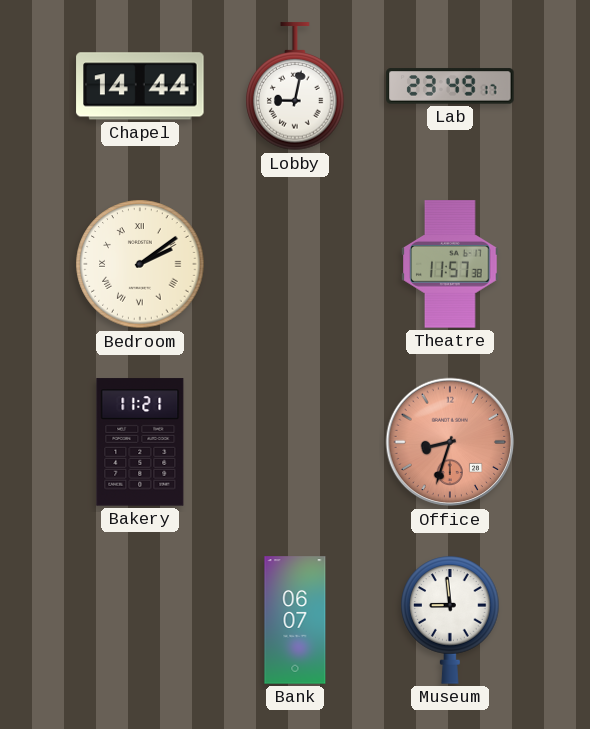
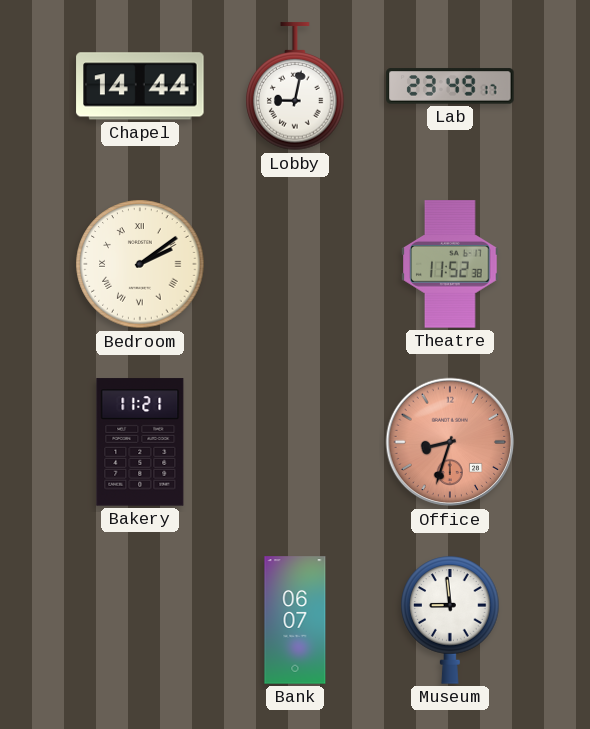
Theatre: 11:57 -> 11:52 (450, 264)
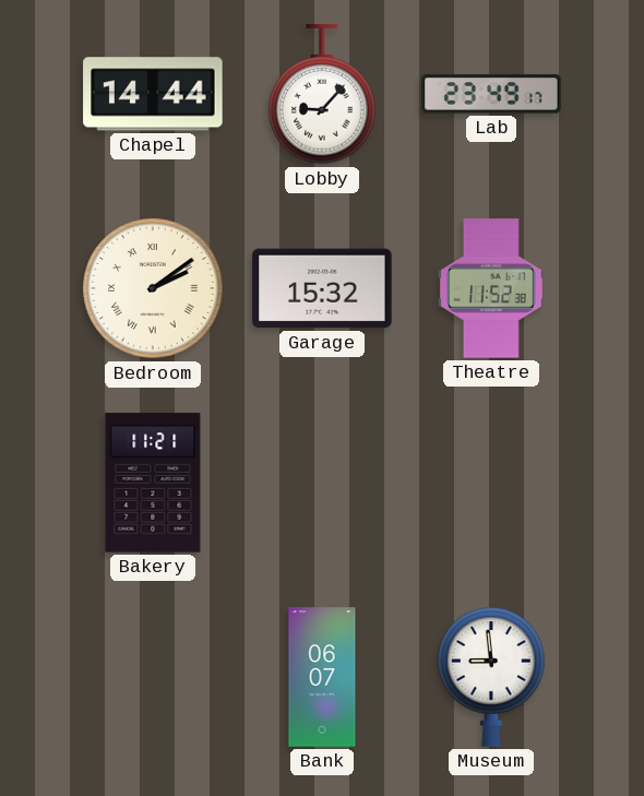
Lobby: 9:02 -> 9:07 (322, 95)
Garage: none -> 15:32 (322, 288)
Office: 8:33 -> none (450, 442)
